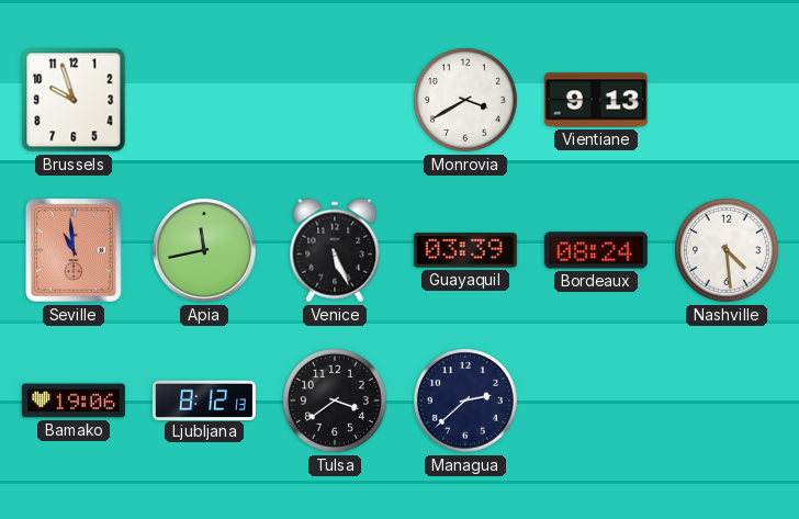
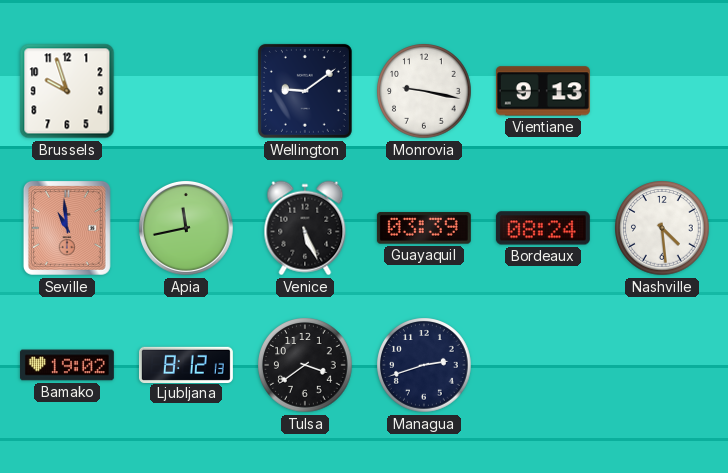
Wellington: none -> 9:09 (305, 91)
Monrovia: 3:40 -> 9:17 (424, 91)
Bamako: 19:06 -> 19:02 (67, 365)
Managua: 2:38 -> 2:42 (424, 365)
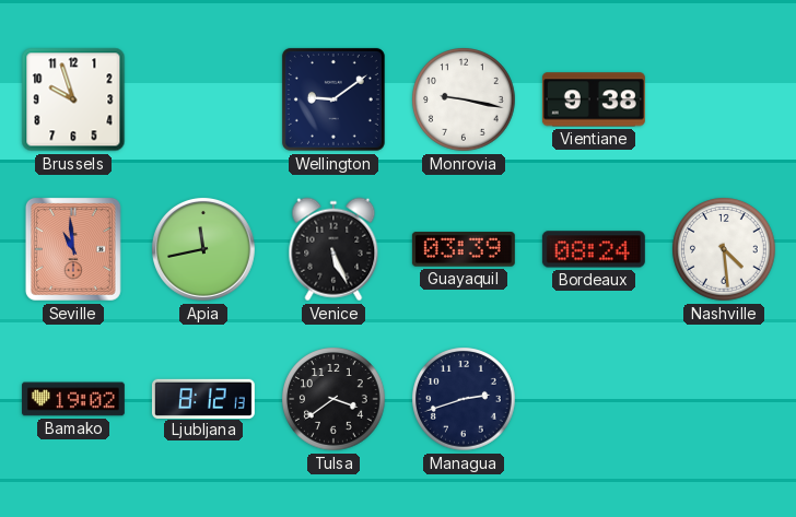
Vientiane: 9:13 -> 9:38 (594, 99)
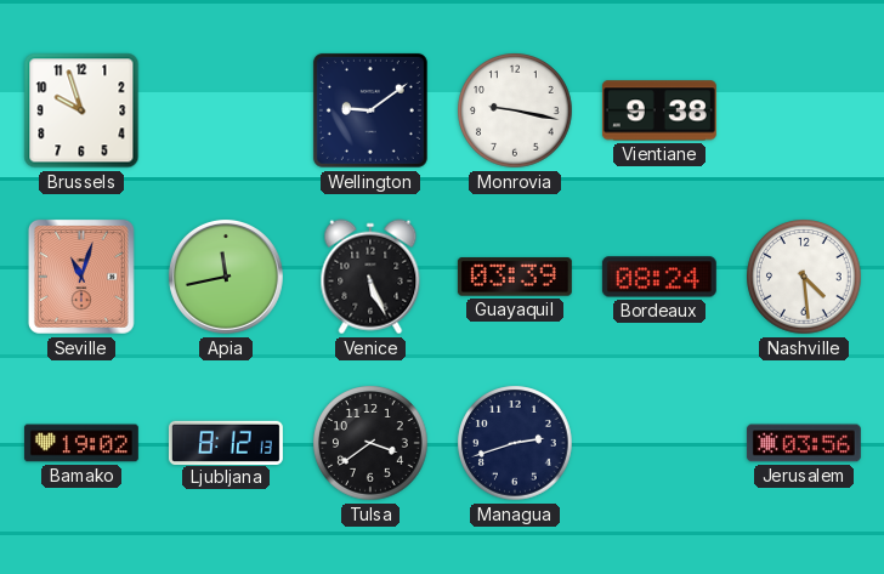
Seville: 10:59 -> 11:03 (81, 277)
Jerusalem: none -> 03:56 (804, 443)
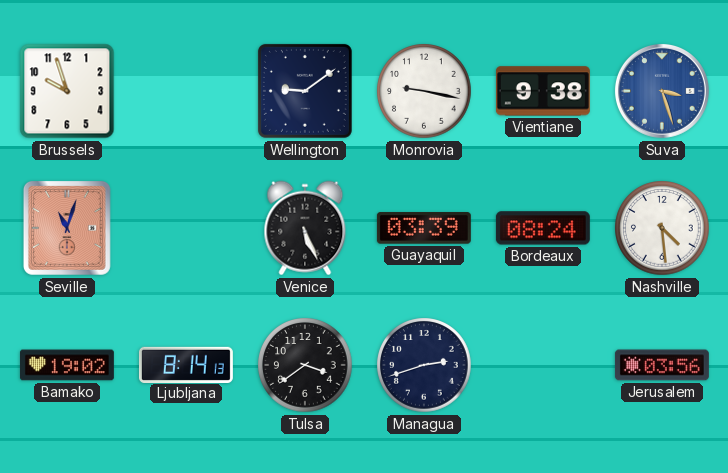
Suva: none -> 3:27 (662, 91)
Apia: 11:43 -> none (226, 277)
Ljubljana: 8:12 -> 8:14 (186, 364)
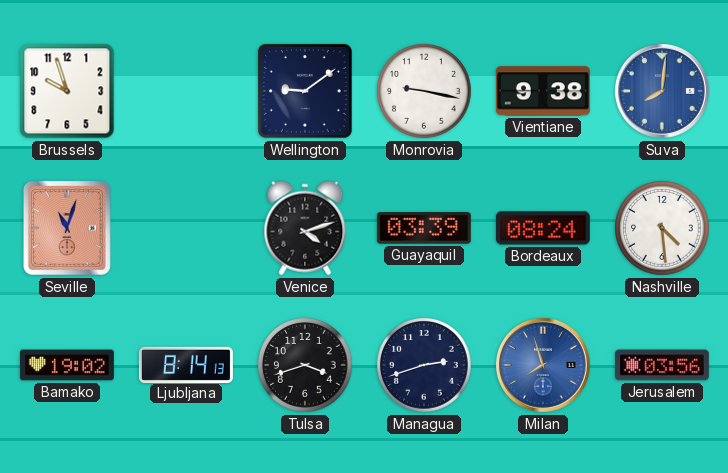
Suva: 3:27 -> 8:01 (662, 91)
Venice: 5:26 -> 4:12 (305, 228)
Tulsa: 3:39 -> 3:42 (305, 365)
Milan: none -> 7:57 (543, 365)
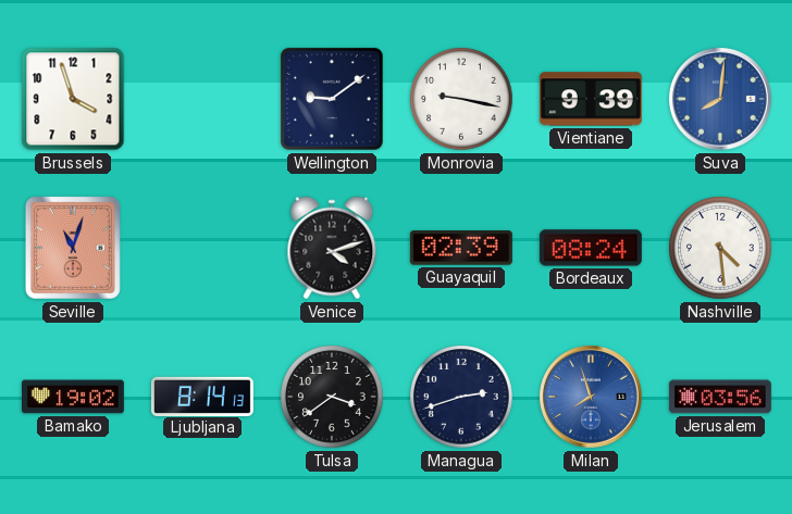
Brussels: 9:57 -> 3:57 (73, 99)
Vientiane: 9:38 -> 9:39 (591, 99)
Guayaquil: 03:39 -> 02:39 (461, 248)
Tulsa: 3:42 -> 3:39 (332, 397)
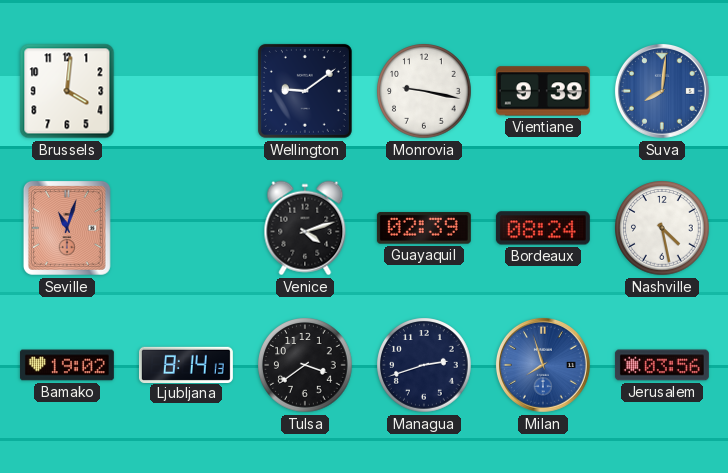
Brussels: 3:57 -> 4:01 (67, 91)
Nashville: 4:29 -> 4:28 (662, 228)
